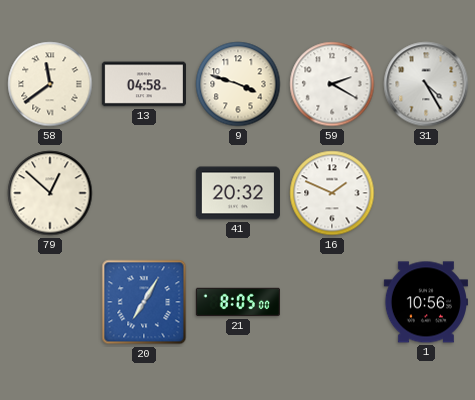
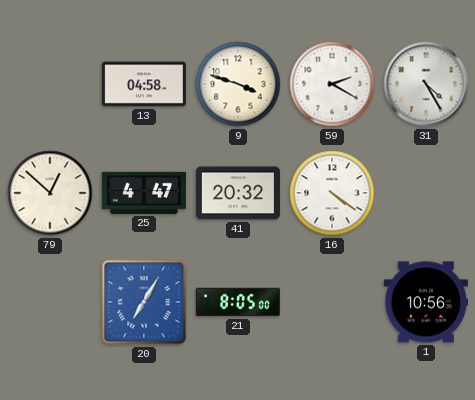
58: 11:39 -> none (50, 84)
25: none -> 4:47 (144, 193)
16: 1:49 -> 4:21 (332, 193)
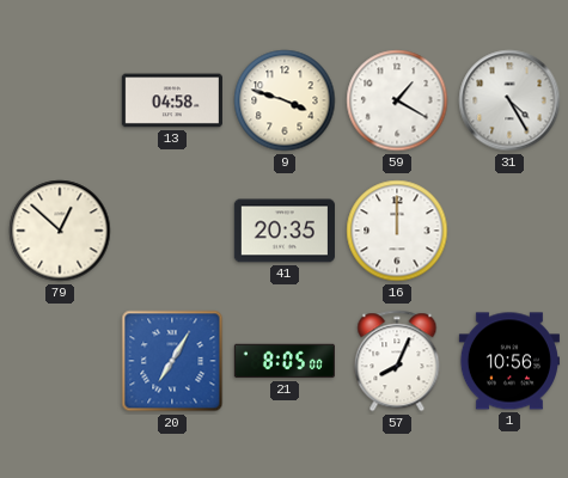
59: 2:20 -> 1:20 (397, 100)
25: 4:47 -> none (144, 193)
41: 20:32 -> 20:35 (285, 231)
16: 4:21 -> 12:00 (397, 231)
57: none -> 8:04 (397, 361)
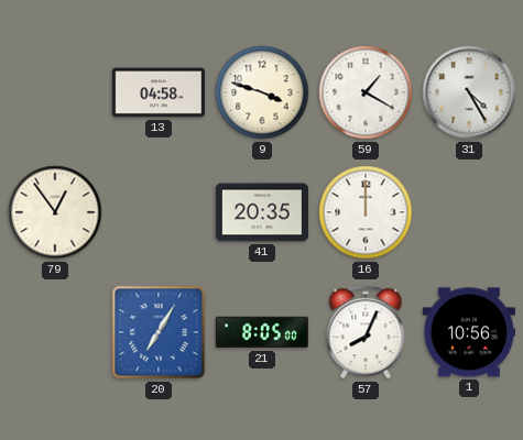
79: 12:52 -> 12:54 (55, 212)
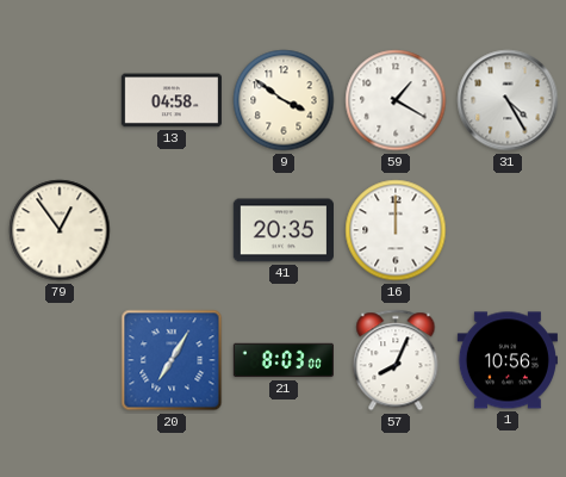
9: 3:48 -> 3:51 (284, 100)
21: 8:05 -> 8:03 (284, 360)
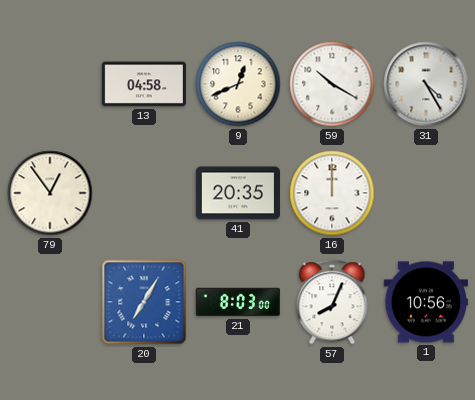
9: 3:51 -> 12:41 (238, 84)
59: 1:20 -> 10:20 (332, 84)
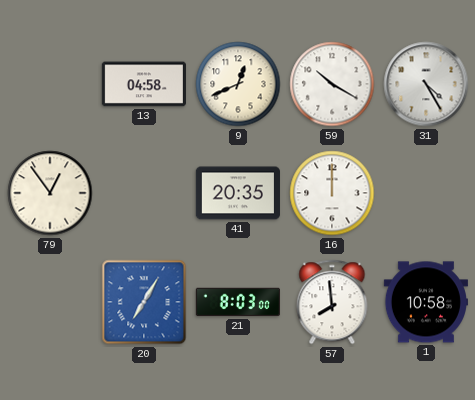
57: 8:04 -> 7:59 (332, 302)
1: 10:56 -> 10:58 (426, 302)
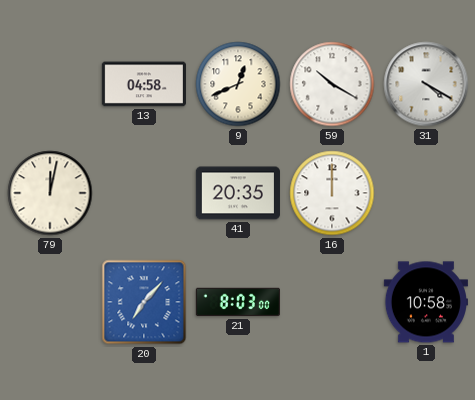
31: 4:25 -> 4:20 (426, 84)
79: 12:54 -> 12:02 (50, 193)
20: 7:05 -> 7:07 (144, 302)
57: 7:59 -> none (332, 302)
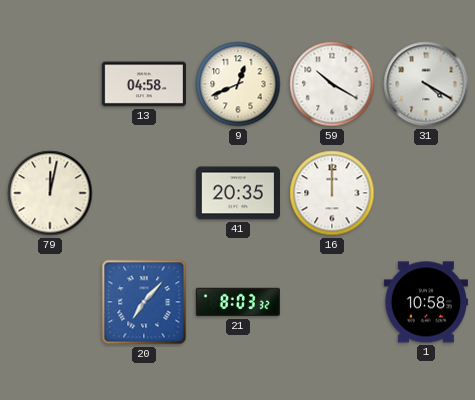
21: 8:03:00 -> 8:03:32 (238, 302)
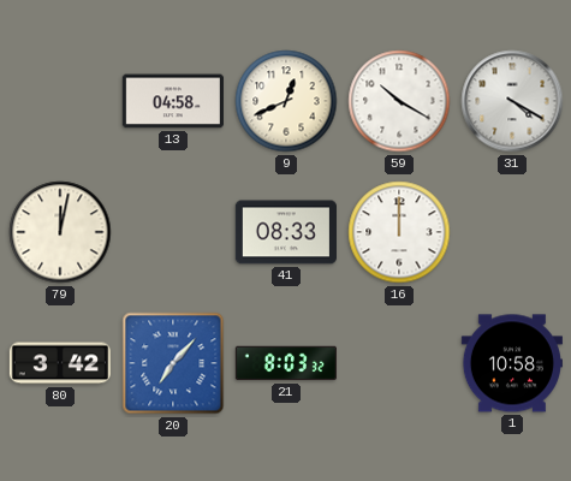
41: 20:35 -> 08:33 (286, 232)
80: none -> 3:42 (60, 363)
